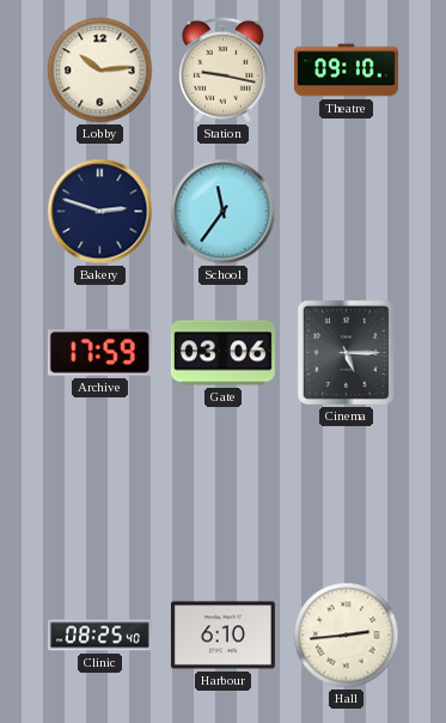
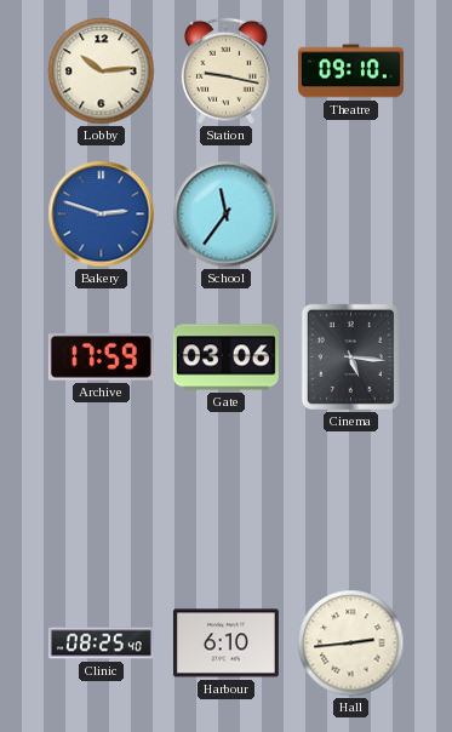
Bakery dial: navy -> blue (102, 215)
Cinema: 5:15 -> 5:16 (350, 356)
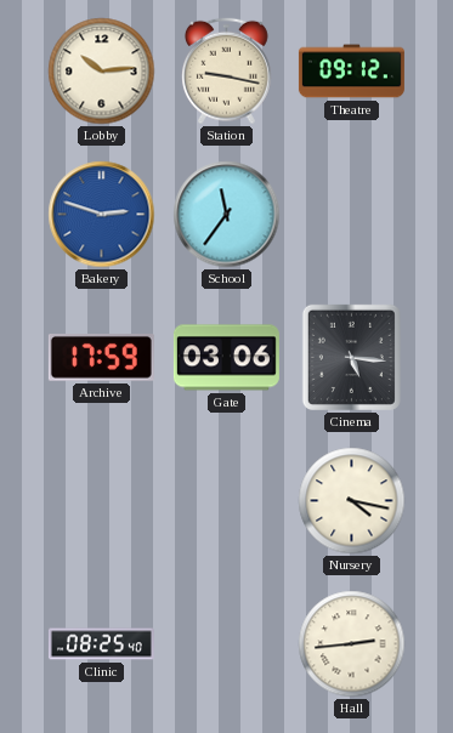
Theatre: 09:10 -> 09:12 (351, 72)
Nursery: none -> 4:17 (352, 501)
Harbour: 6:10 -> none (225, 644)
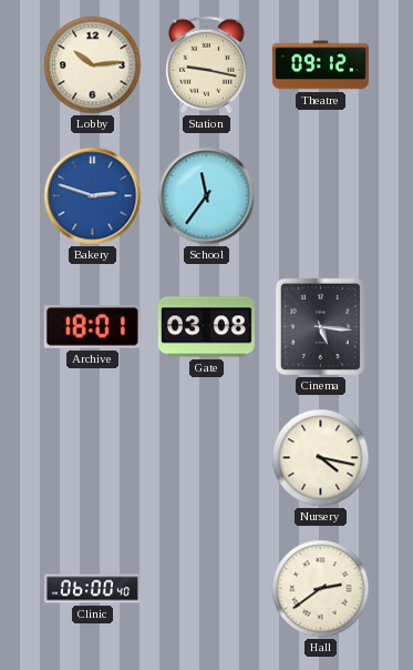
Archive: 17:59 -> 18:01 (92, 327)
Gate: 03:06 -> 03:08 (206, 327)
Clinic: 08:25 -> 06:00 (92, 589)
Hall: 2:44 -> 2:39 (321, 589)
